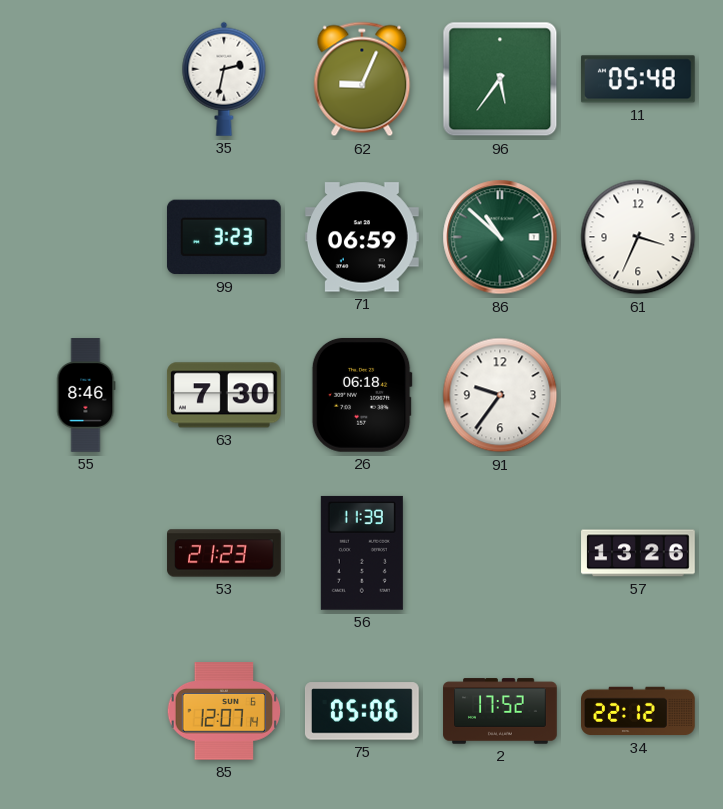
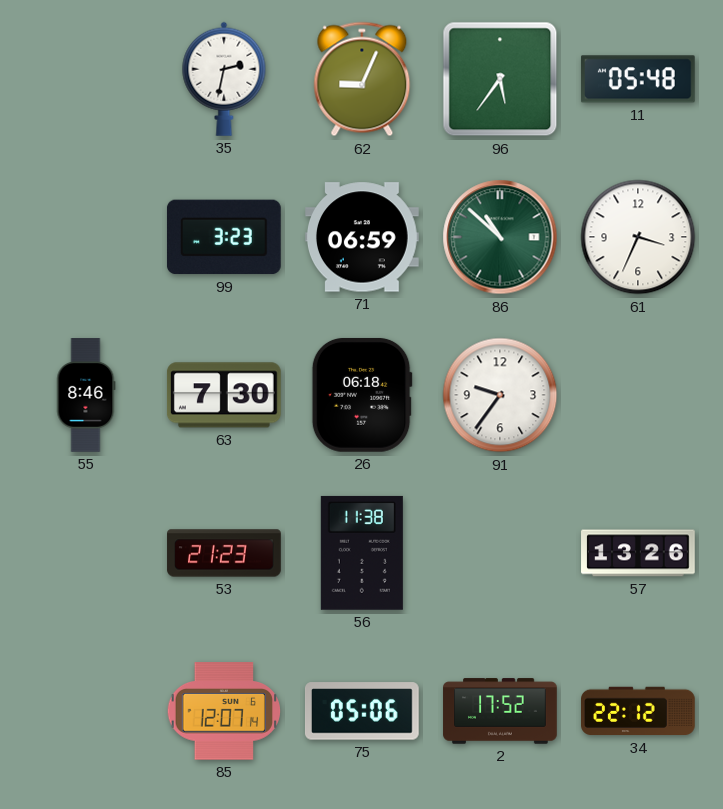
56: 11:39 -> 11:38 (362, 553)
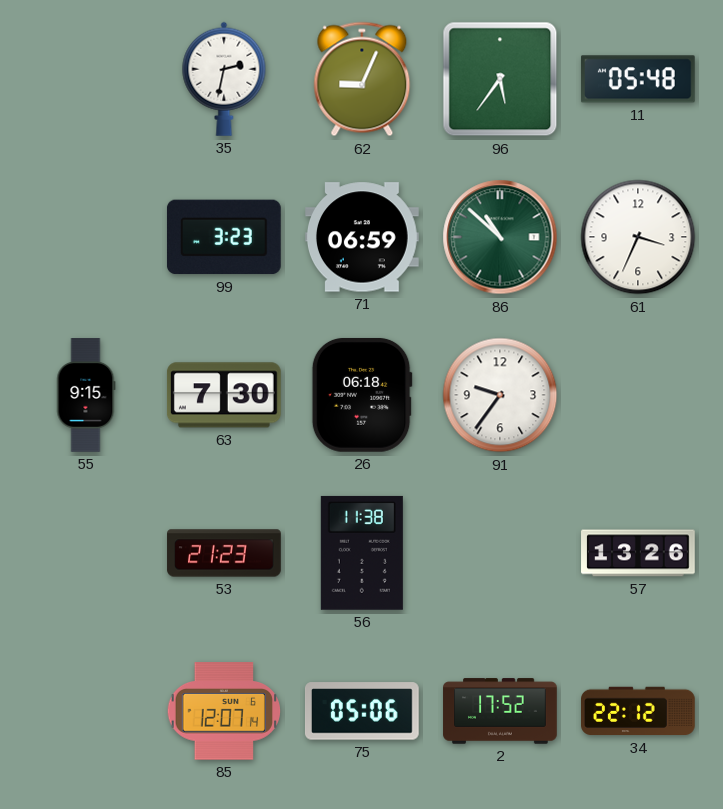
55: 8:46 -> 9:15 (86, 395)
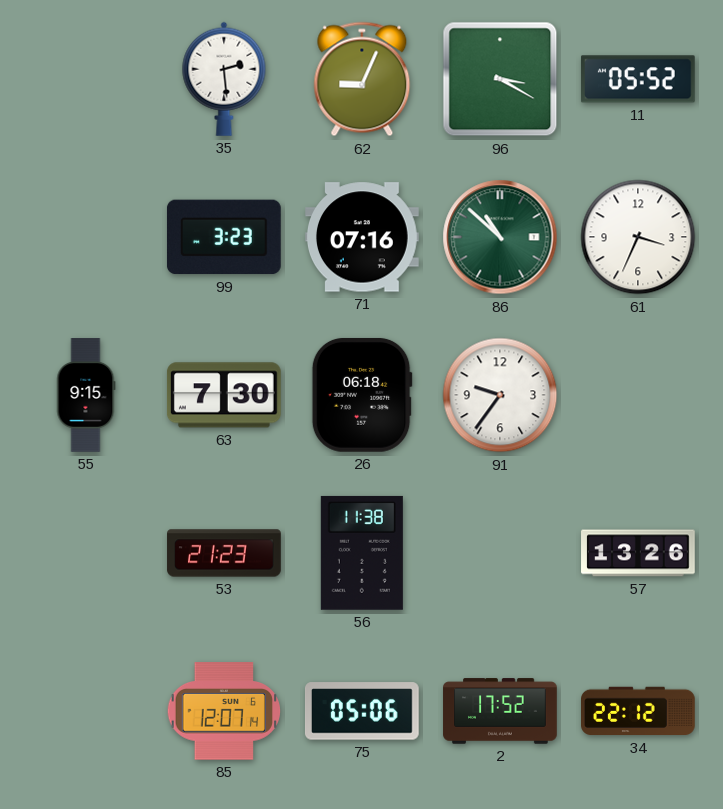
35: 2:32 -> 2:29 (224, 79)
96: 5:36 -> 3:20 (500, 79)
11: 05:48 -> 05:52 (638, 79)
71: 06:59 -> 07:16 (363, 237)
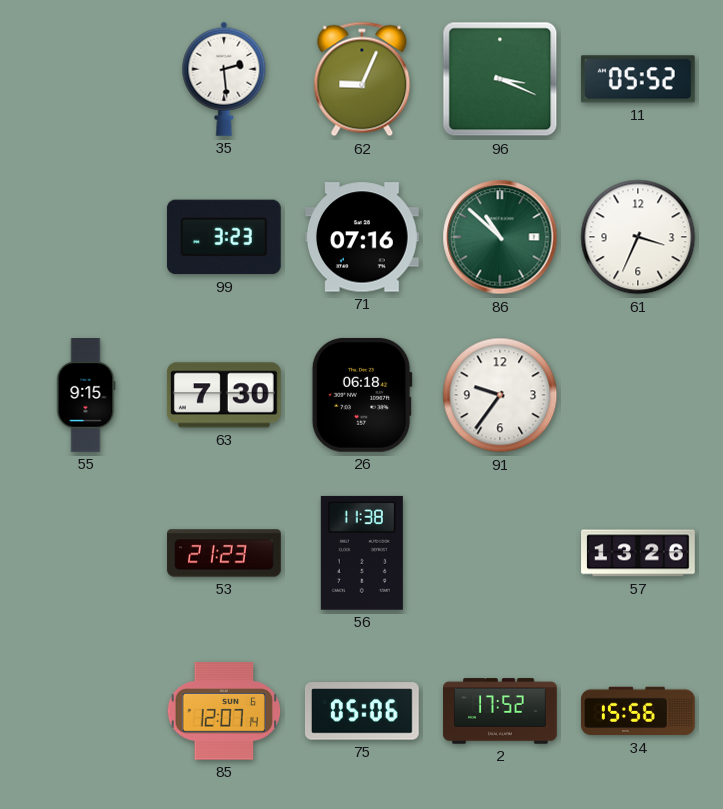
96: 3:20 -> 3:19 (500, 79)
34: 22:12 -> 15:56 (639, 711)
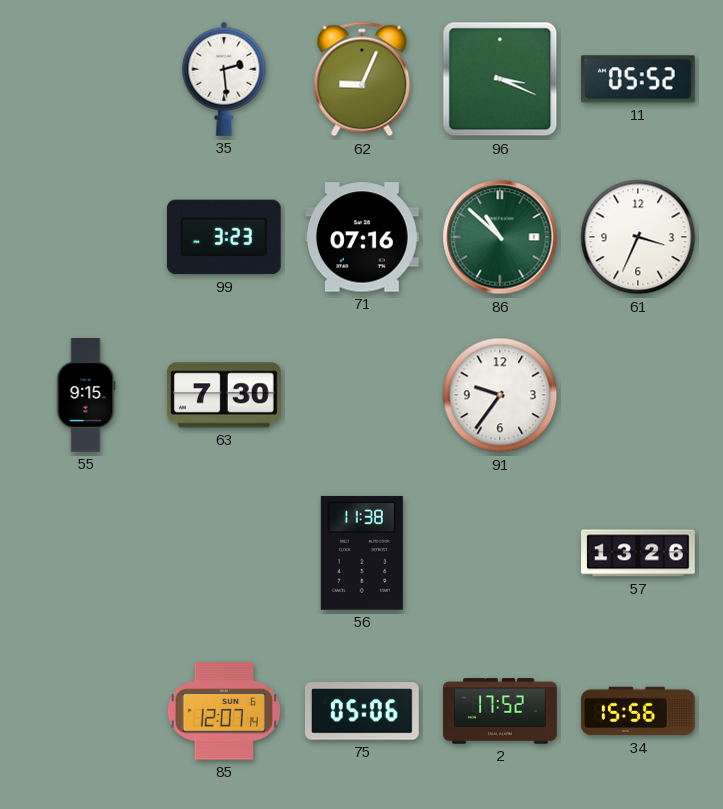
26: 06:18 -> none (362, 395)
53: 21:23 -> none (224, 553)
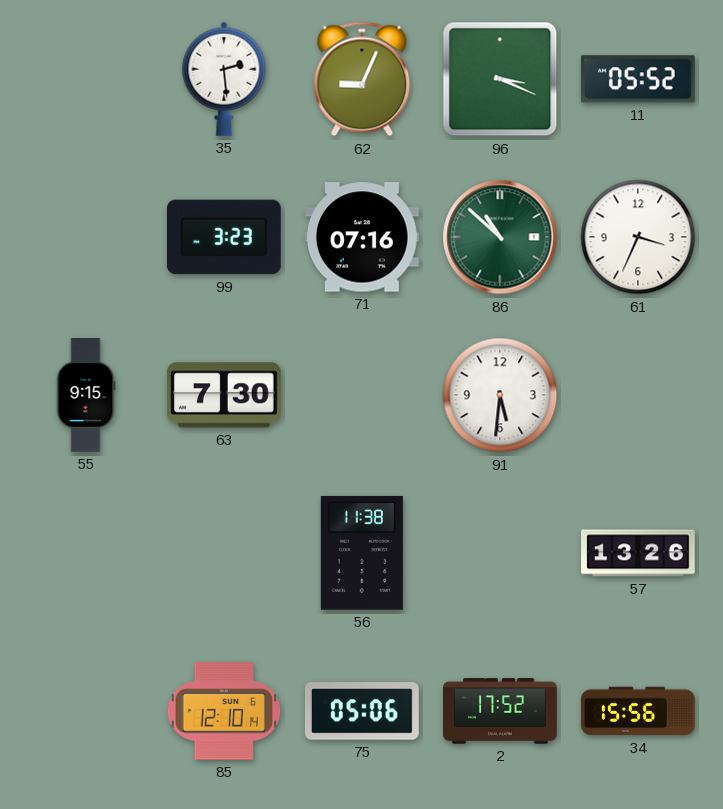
91: 9:36 -> 5:31 (500, 395)
85: 12:07 -> 12:10 (223, 711)
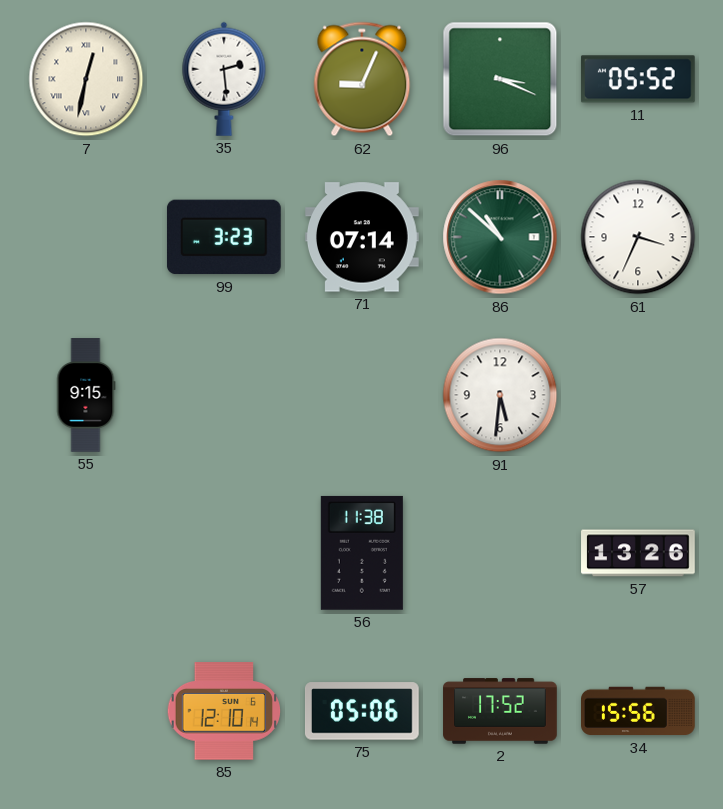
7: none -> 12:32 (86, 79)
71: 07:16 -> 07:14 (363, 237)
63: 7:30 -> none (224, 395)
